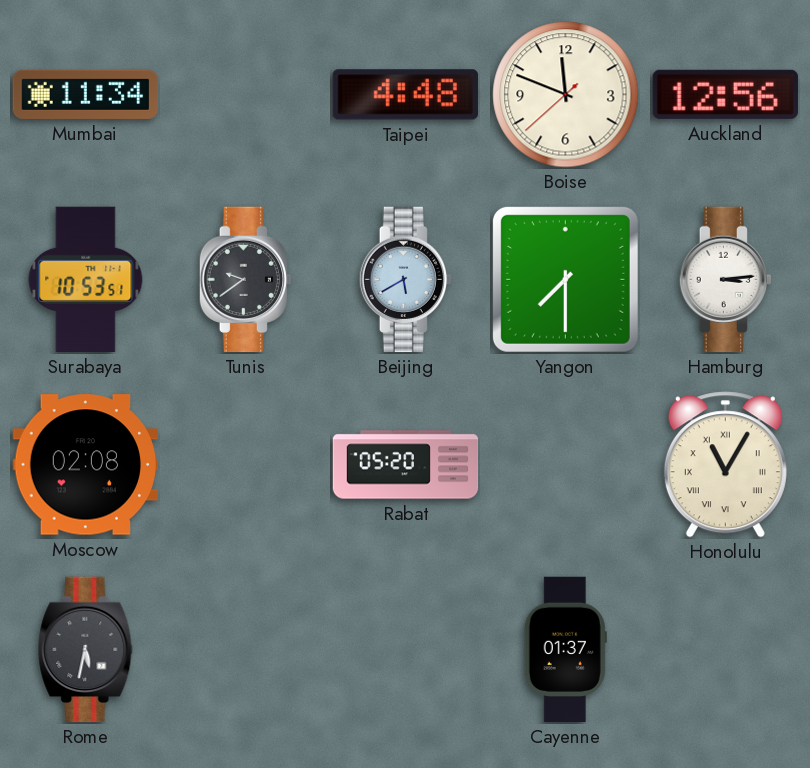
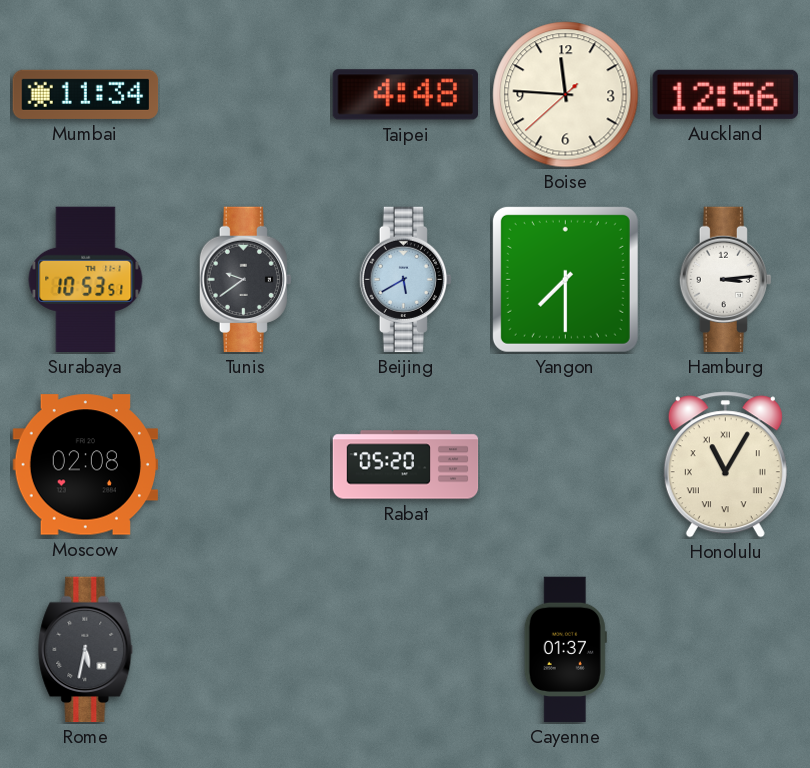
Boise: 11:48 -> 11:45 (566, 95)
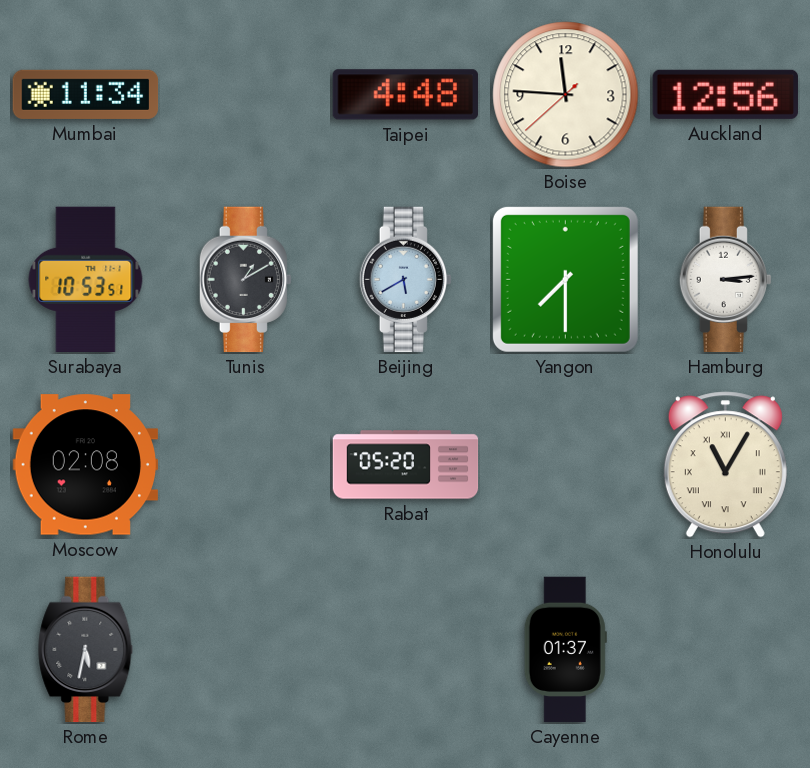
Tunis: 9:39 -> 1:10 (245, 280)
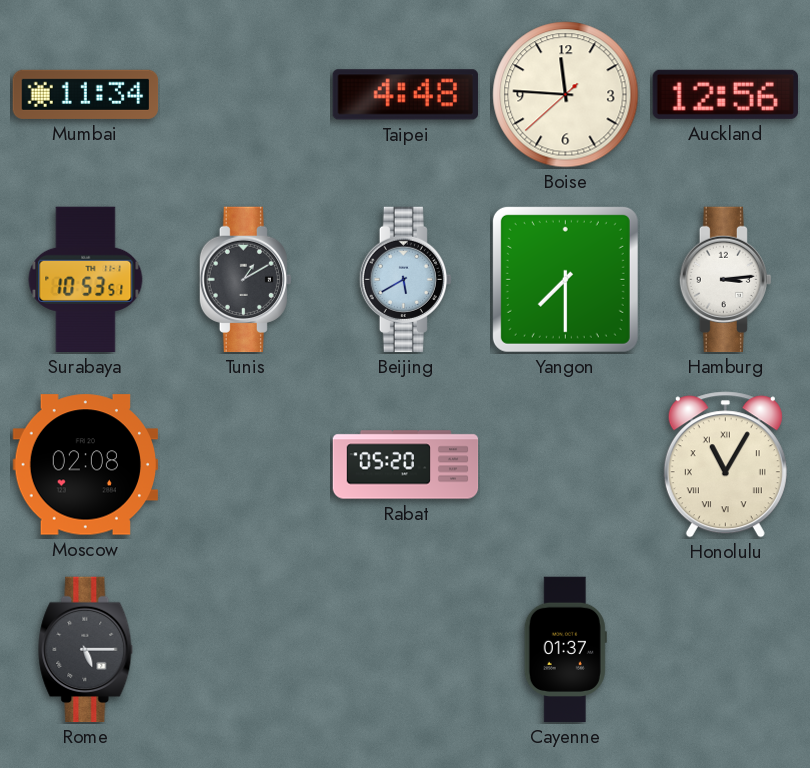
Rome: 5:32 -> 5:15 (86, 650)
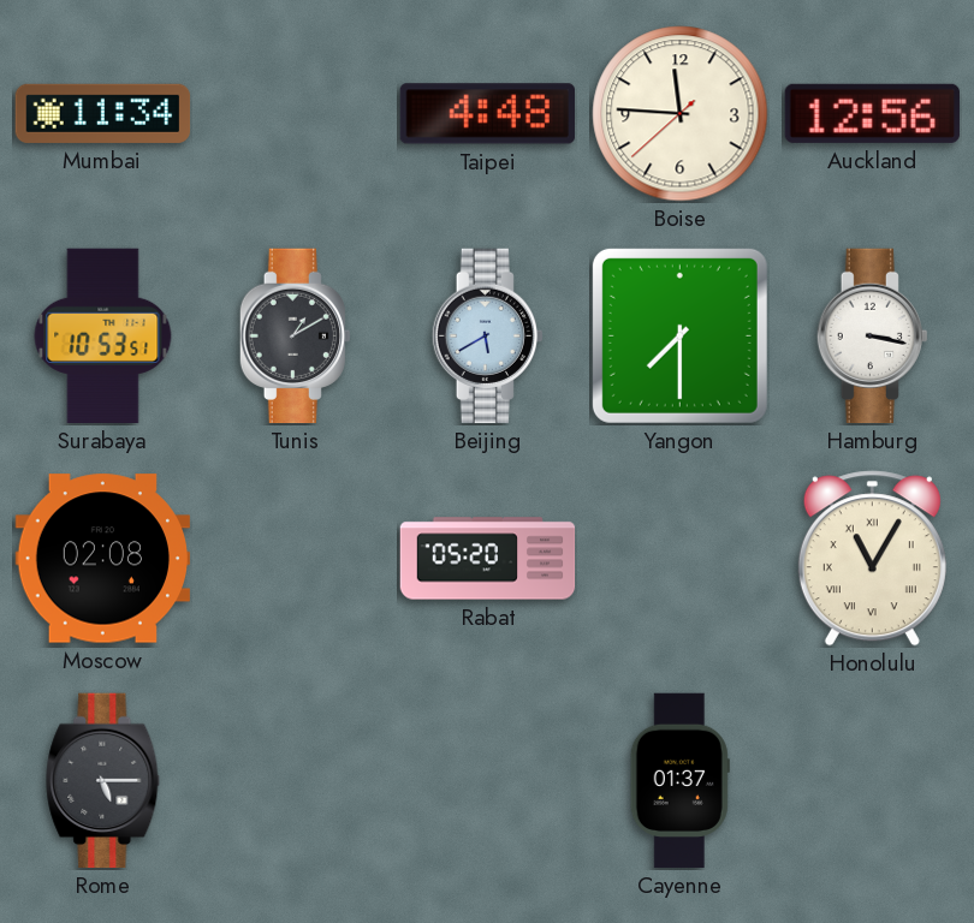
Hamburg: 3:14 -> 3:17 (872, 337)
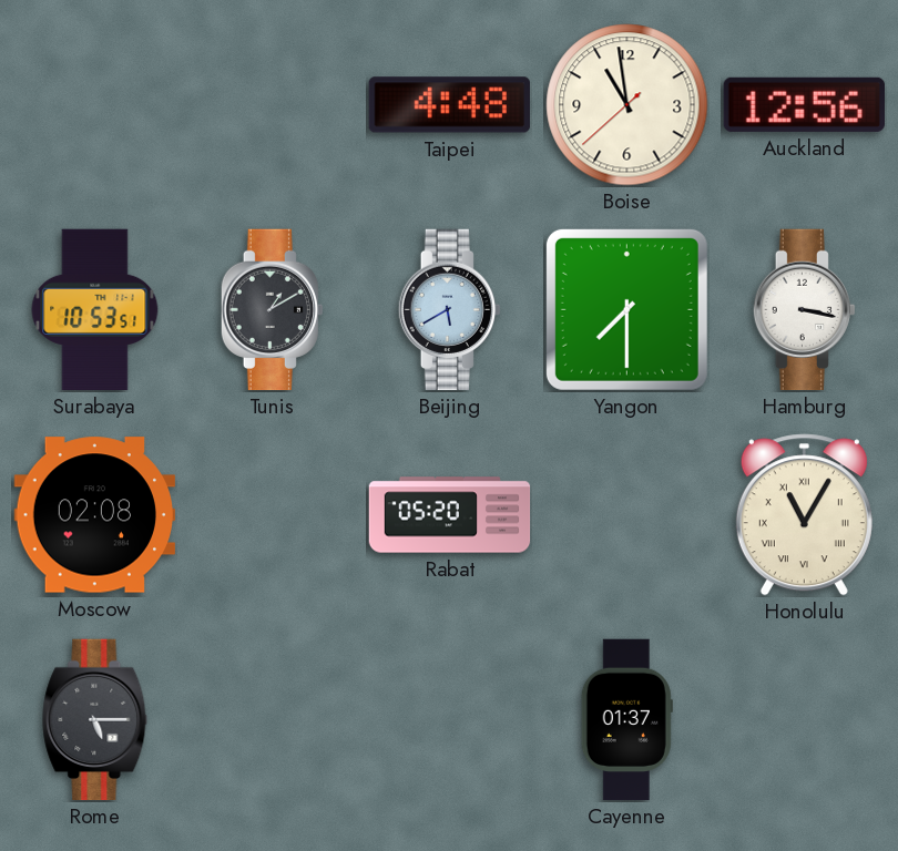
Mumbai: 11:34 -> none (103, 113)
Boise: 11:45 -> 10:58 (627, 105)
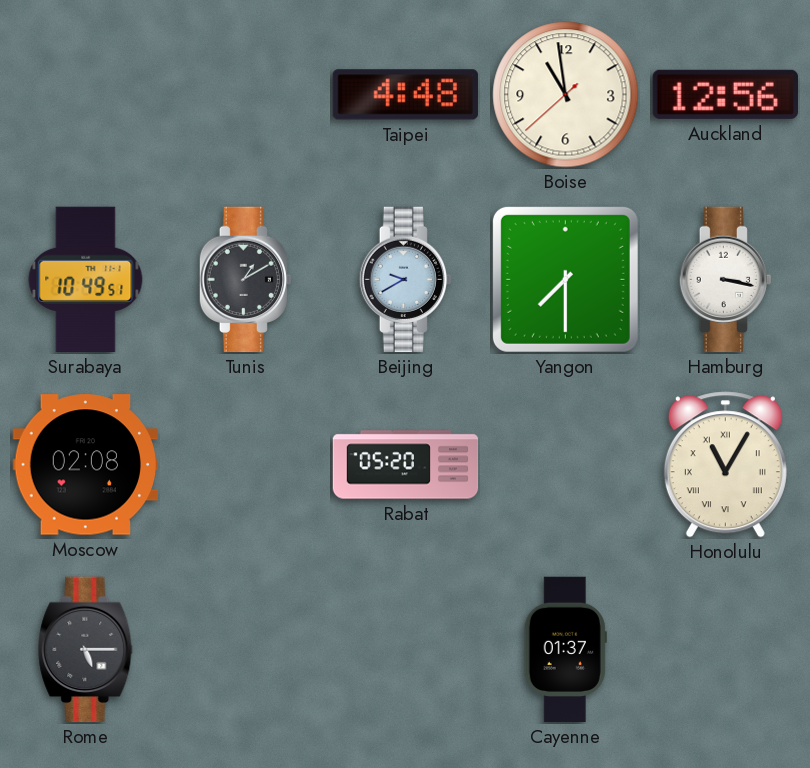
Surabaya: 10:53 -> 10:49 (86, 280)
Beijing: 5:40 -> 9:40 (405, 280)
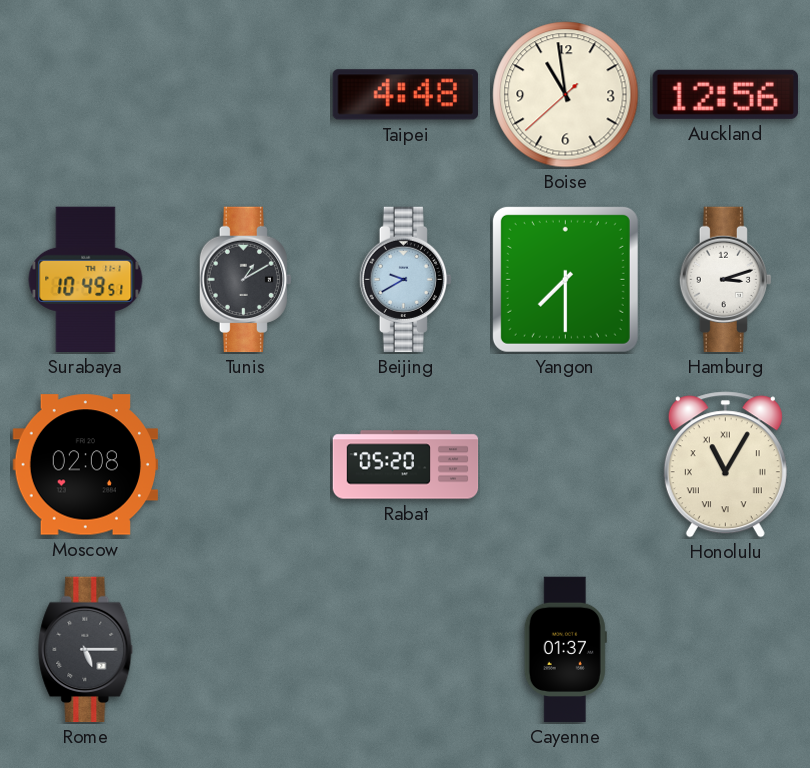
Hamburg: 3:17 -> 3:12 (725, 280)
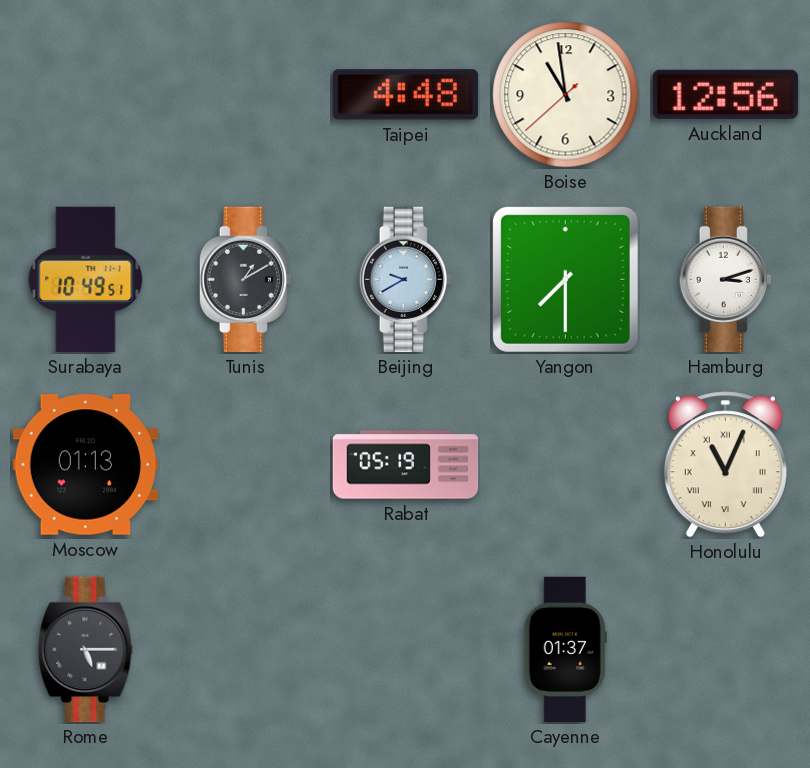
Moscow: 02:08 -> 01:13 (85, 465)
Rabat: 05:20 -> 05:19 (406, 465)
Honolulu: 11:05 -> 11:04 (725, 465)
